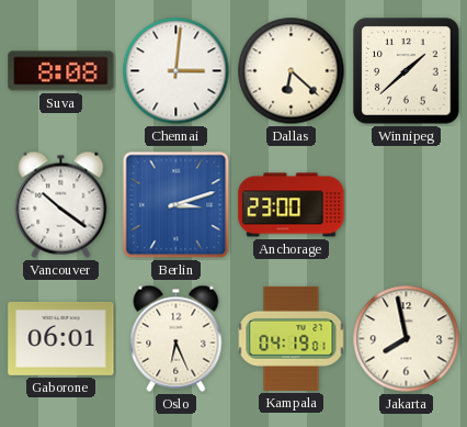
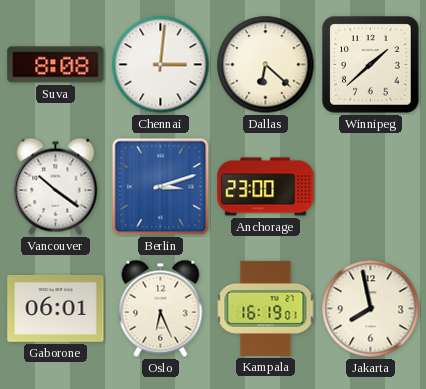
Kampala: 04:19 -> 16:19 (266, 308)
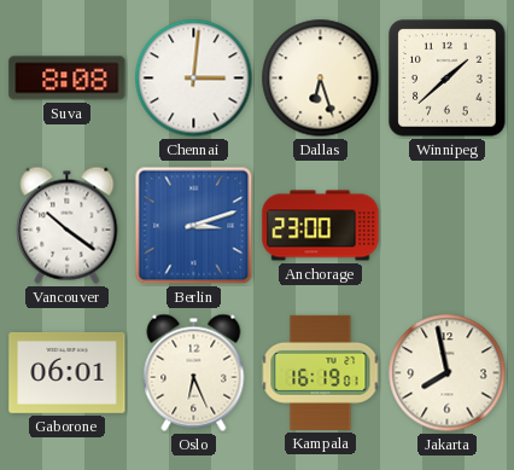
Dallas: 6:22 -> 6:27 (321, 79)
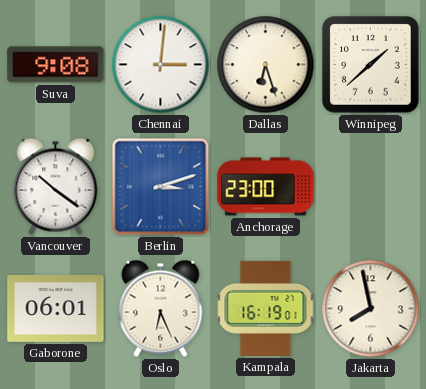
Suva: 8:08 -> 9:08 (56, 65)
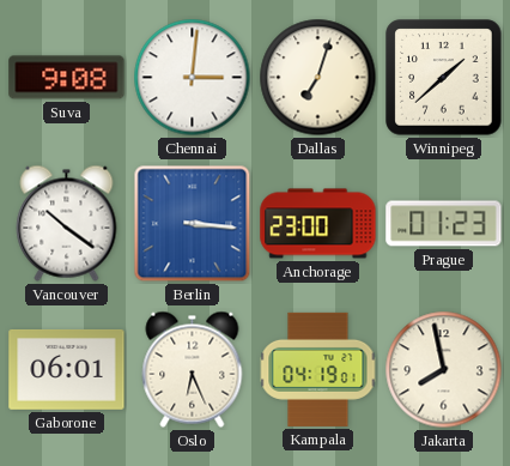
Dallas: 6:27 -> 7:03 (318, 78)
Berlin: 3:12 -> 3:16 (193, 224)
Prague: none -> 01:23 (444, 224)
Kampala: 16:19 -> 04:19 (318, 369)
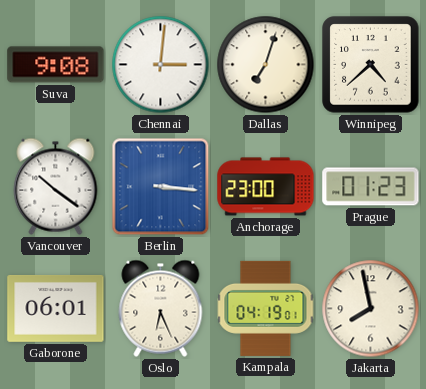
Winnipeg: 1:38 -> 4:38 (371, 65)
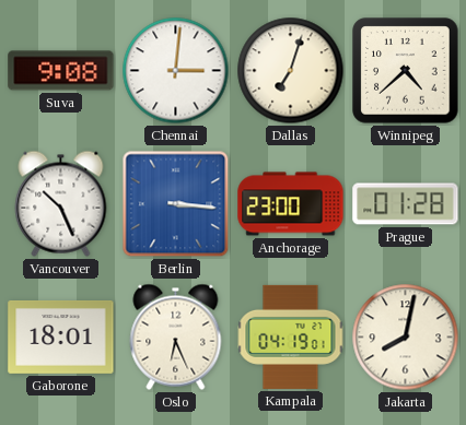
Vancouver: 10:21 -> 10:26 (61, 203)
Prague: 01:23 -> 01:28 (406, 204)
Gaborone: 06:01 -> 18:01 (61, 337)
Jakarta: 7:58 -> 8:02 (406, 338)
